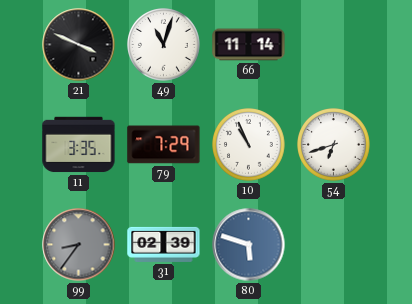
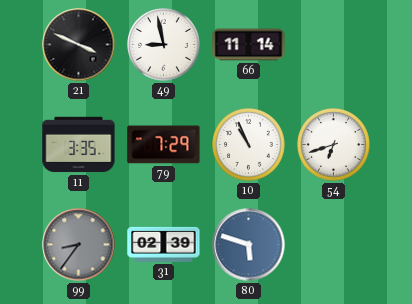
49: 11:03 -> 8:58 (164, 45)
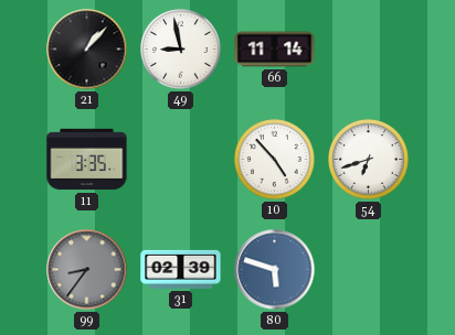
21: 3:49 -> 1:07 (87, 50)
79: 7:29 -> none (164, 145)
10: 10:56 -> 4:53 (275, 160)
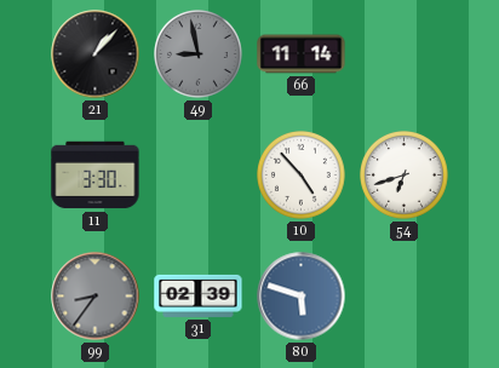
49 dial: white -> grey (199, 54)
11: 3:35 -> 3:30 (96, 176)
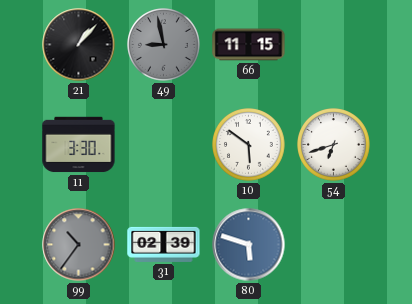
66: 11:14 -> 11:15 (249, 45)
10: 4:53 -> 5:51 (249, 145)
99: 8:36 -> 10:36 (79, 245)
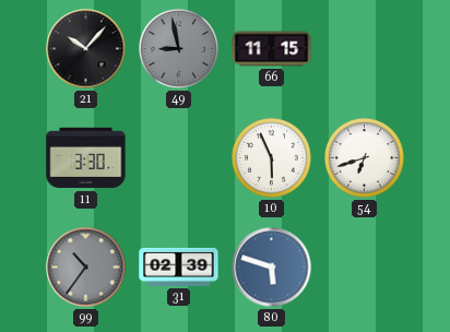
21: 1:07 -> 10:07 (86, 49)
10: 5:51 -> 5:56 (272, 158)
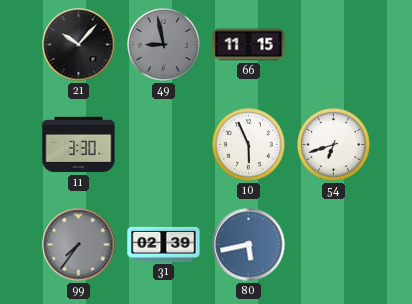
99: 10:36 -> 7:36 (79, 245)
80: 5:48 -> 5:43 (249, 245)
